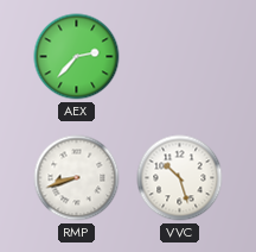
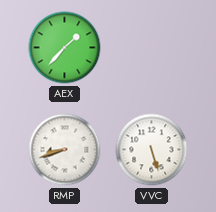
AEX: 2:37 -> 1:37 (65, 48)
VVC: 10:27 -> 5:27 (152, 150)
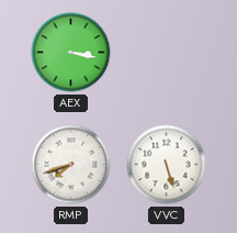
AEX: 1:37 -> 3:17 (71, 53)
RMP: 8:42 -> 7:42 (71, 165)
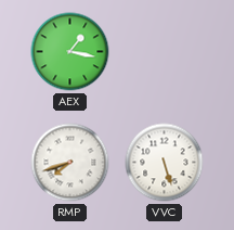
AEX: 3:17 -> 1:17 (70, 52)
